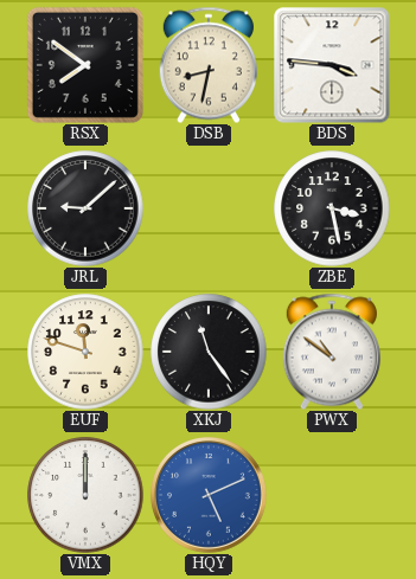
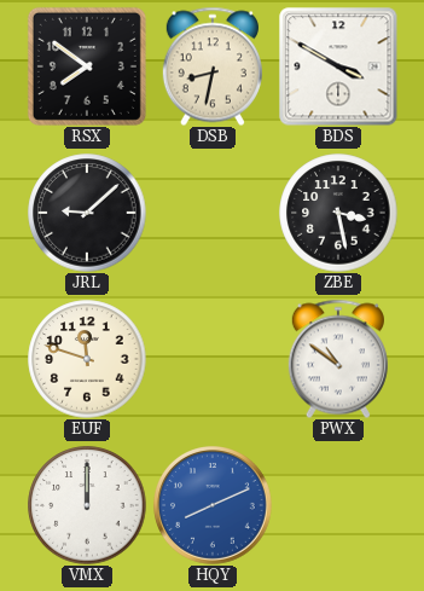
BDS: 3:46 -> 3:50 (338, 66)
XKJ: 11:24 -> none (209, 352)
HQY: 5:11 -> 8:11 (214, 506)
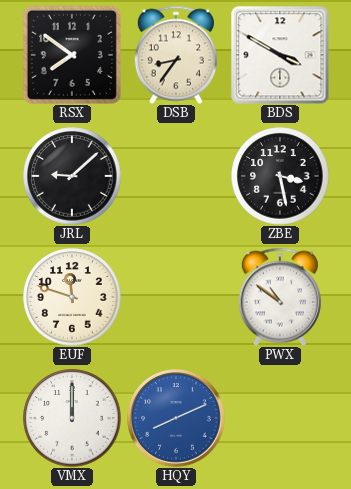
DSB: 8:32 -> 8:36 (176, 55)
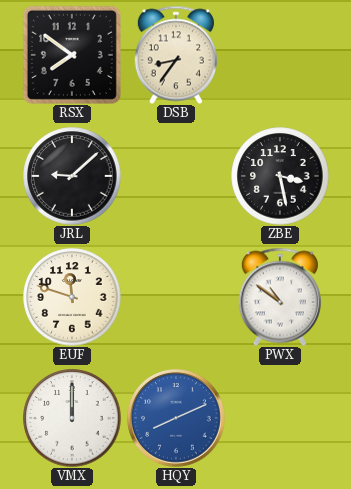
BDS: 3:50 -> none (280, 55)
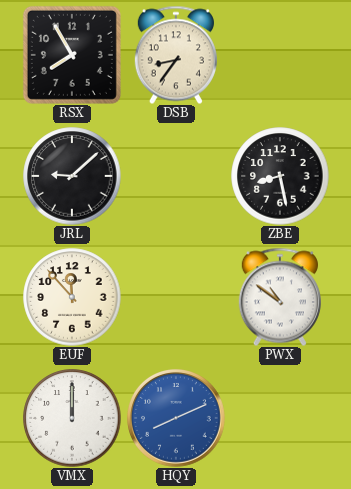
RSX: 7:51 -> 7:55 (72, 55)
ZBE: 3:28 -> 8:28 (280, 176)
EUF: 11:48 -> 11:53 (72, 297)
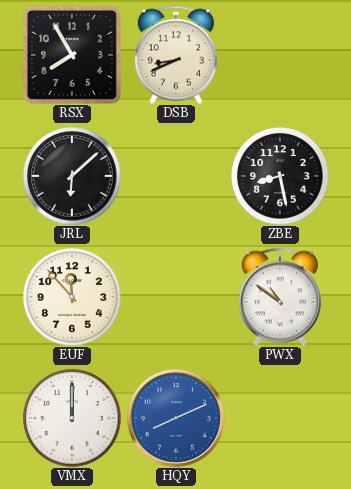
DSB: 8:36 -> 8:41 (176, 55)
JRL: 9:08 -> 6:08 (72, 176)
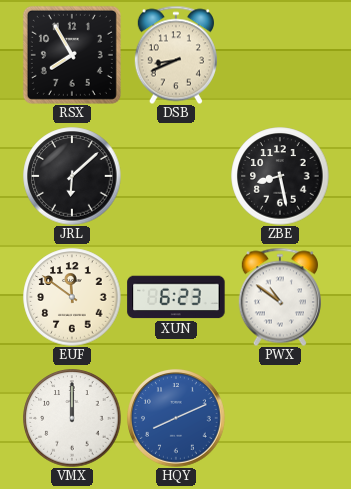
EUF: 11:53 -> 11:51 (72, 297)
XUN: none -> 6:23 (176, 297)
